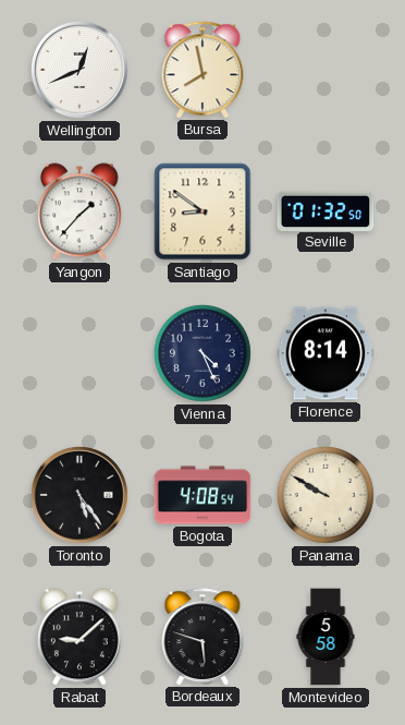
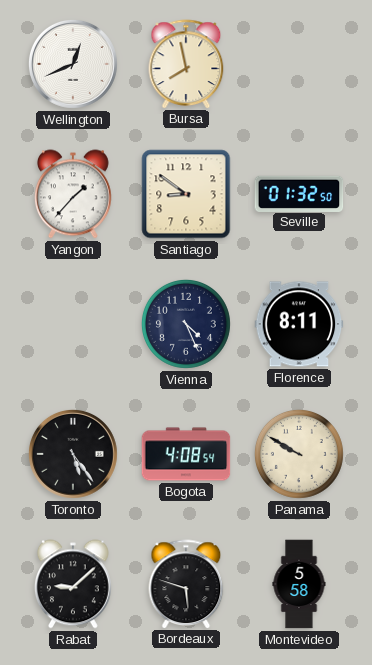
Florence: 8:14 -> 8:11 (299, 324)
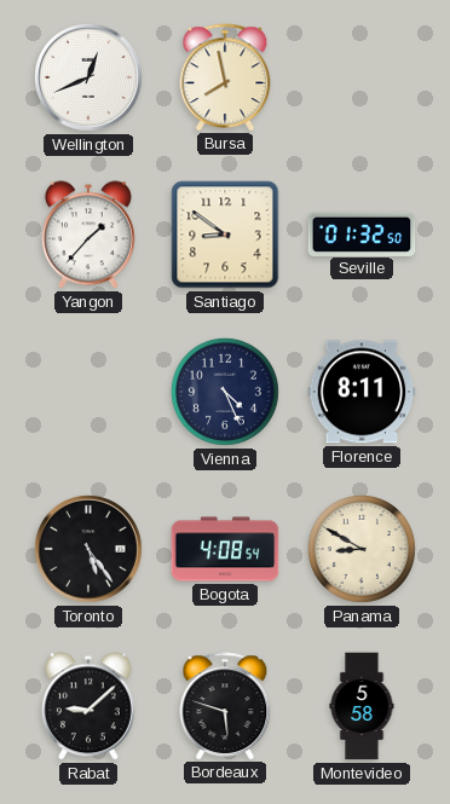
Panama: 9:50 -> 8:50 (362, 549)
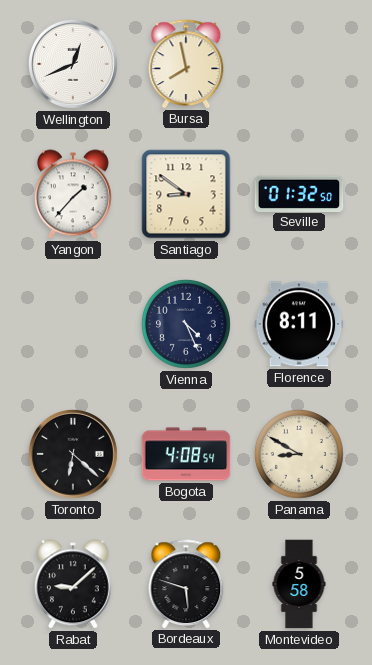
Toronto: 5:24 -> 6:22 (73, 454)
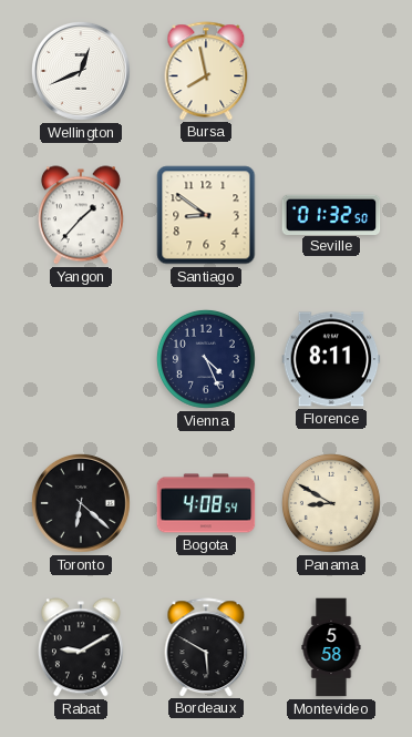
Rabat: 9:08 -> 9:10 (81, 647)
Bordeaux: 5:48 -> 5:50 (206, 647)
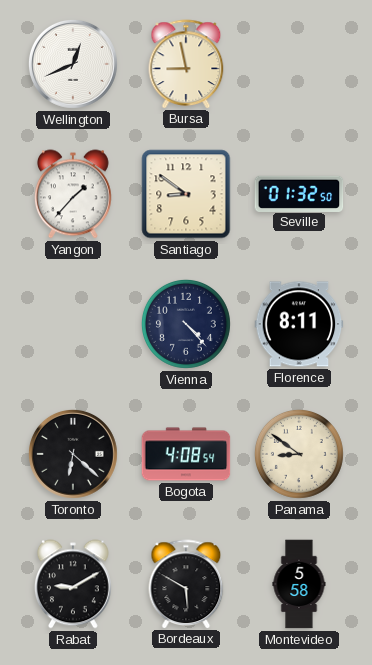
Bursa: 7:58 -> 8:58 (186, 64)
Vienna: 4:26 -> 4:23 (186, 324)
Panama: 8:50 -> 8:51 (299, 454)
